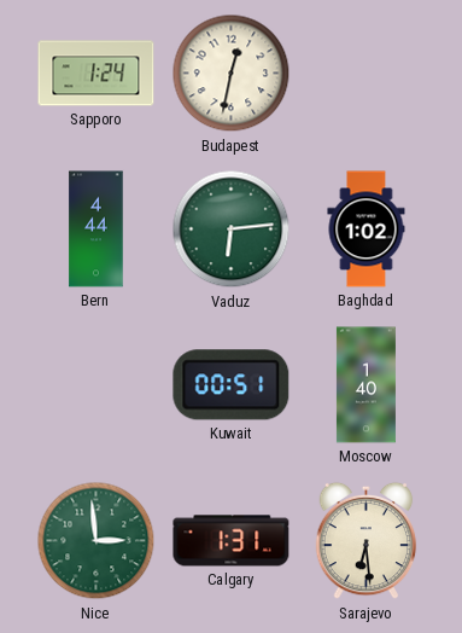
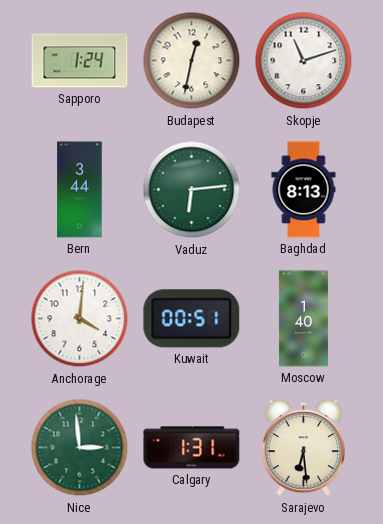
Skopje: none -> 11:12 (304, 61)
Bern: 4:44 -> 3:44 (80, 190)
Baghdad: 1:02 -> 8:13 (304, 190)
Anchorage: none -> 4:01 (80, 319)
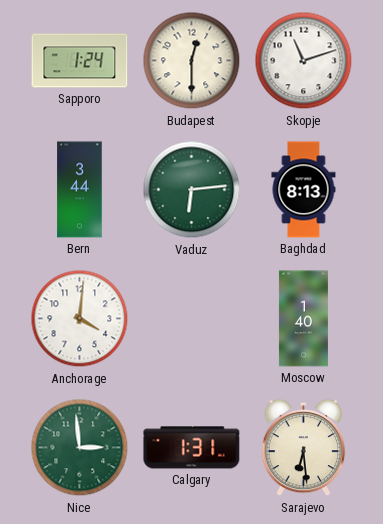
Budapest: 12:32 -> 12:30 (192, 61)
Kuwait: 00:51 -> none (192, 319)
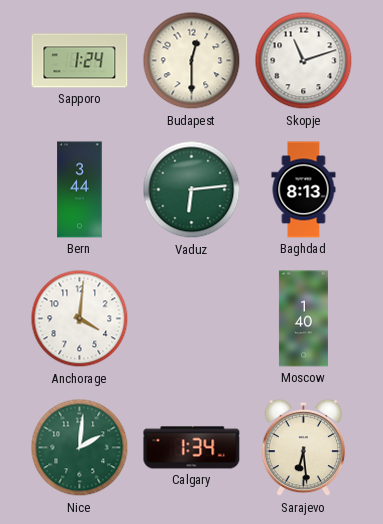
Nice: 2:59 -> 2:01 (80, 448)
Calgary: 1:31 -> 1:34 (192, 448)
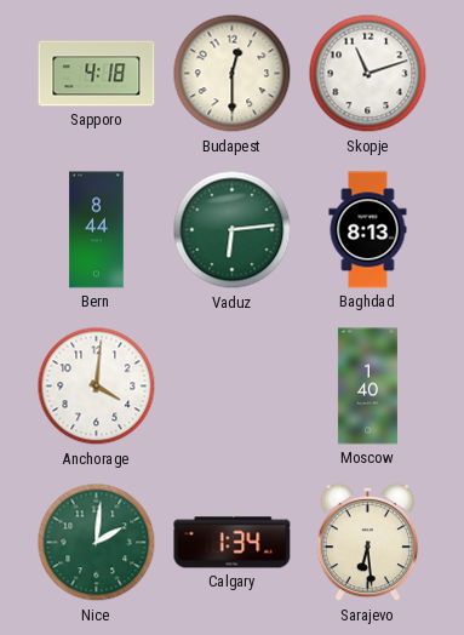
Sapporo: 1:24 -> 4:18 (97, 74)
Bern: 3:44 -> 8:44 (97, 230)
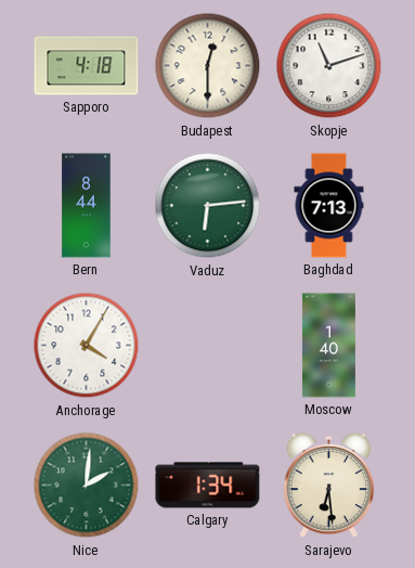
Baghdad: 8:13 -> 7:13 (329, 206)
Anchorage: 4:01 -> 4:05 (87, 346)
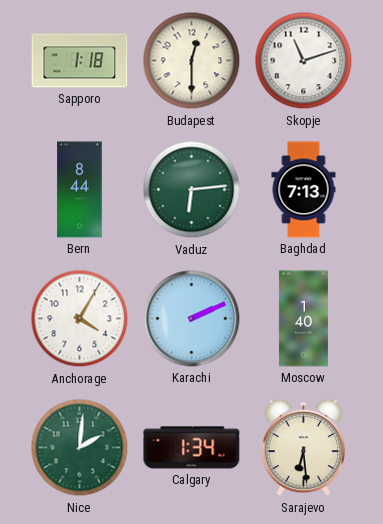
Sapporo: 4:18 -> 1:18 (80, 61)
Karachi: none -> 2:11 (192, 319)
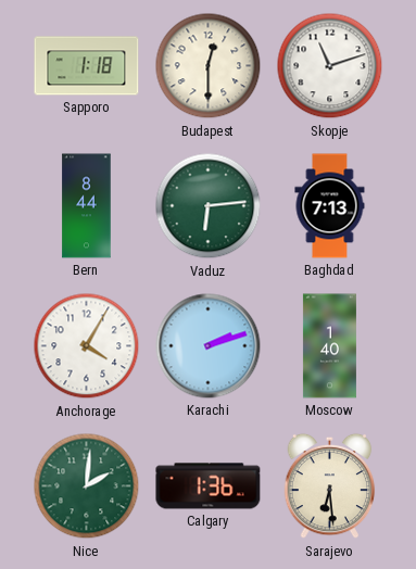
Karachi: 2:11 -> 2:12 (209, 346)
Calgary: 1:34 -> 1:36 (209, 486)
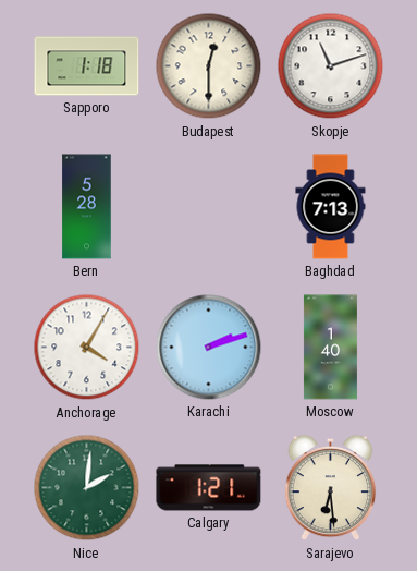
Bern: 8:44 -> 5:28 (87, 207)
Vaduz: 6:14 -> none (209, 206)
Calgary: 1:36 -> 1:21 (209, 488)
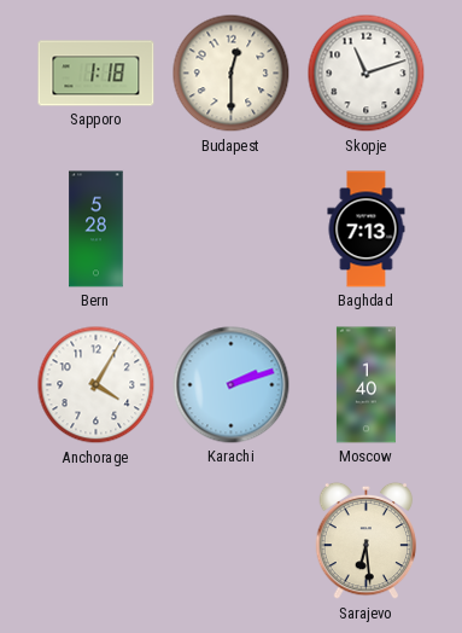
Nice: 2:01 -> none (87, 488)
Calgary: 1:21 -> none (209, 488)
